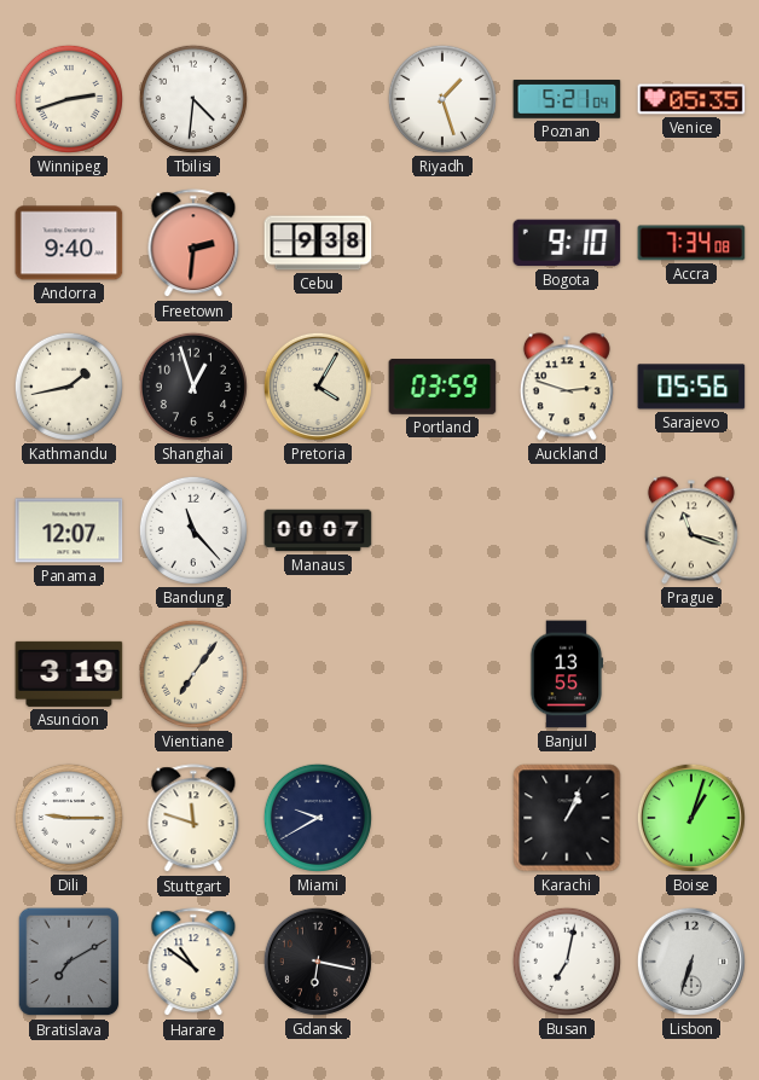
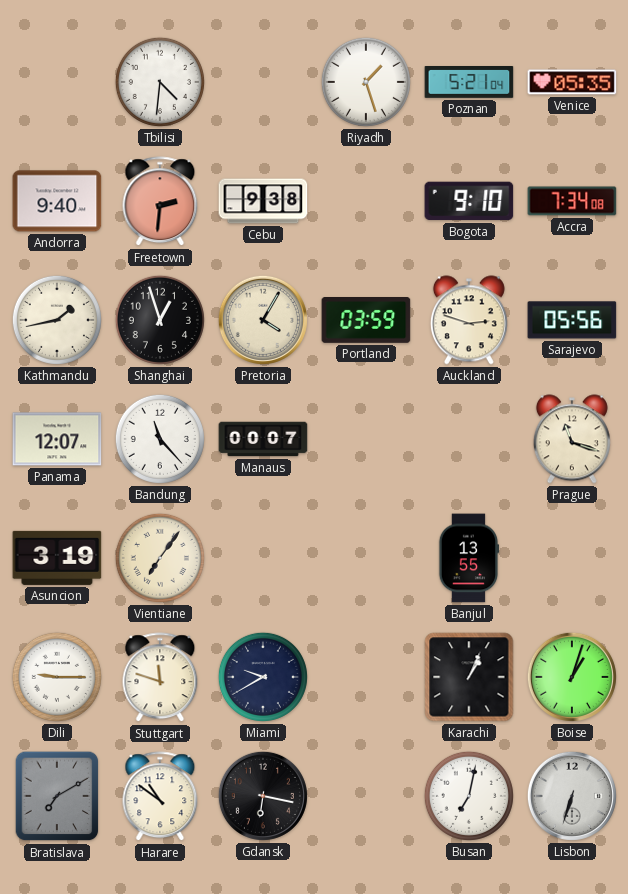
Winnipeg: 2:42 -> none (69, 99)
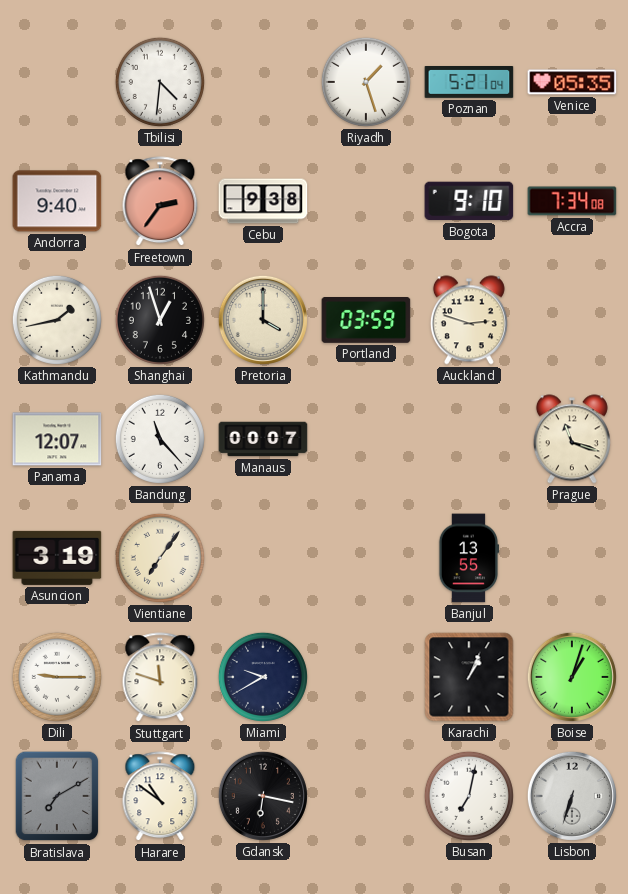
Freetown: 2:31 -> 2:36 (160, 202)
Pretoria: 4:05 -> 4:00 (263, 320)
Sarajevo: 05:56 -> none (572, 320)
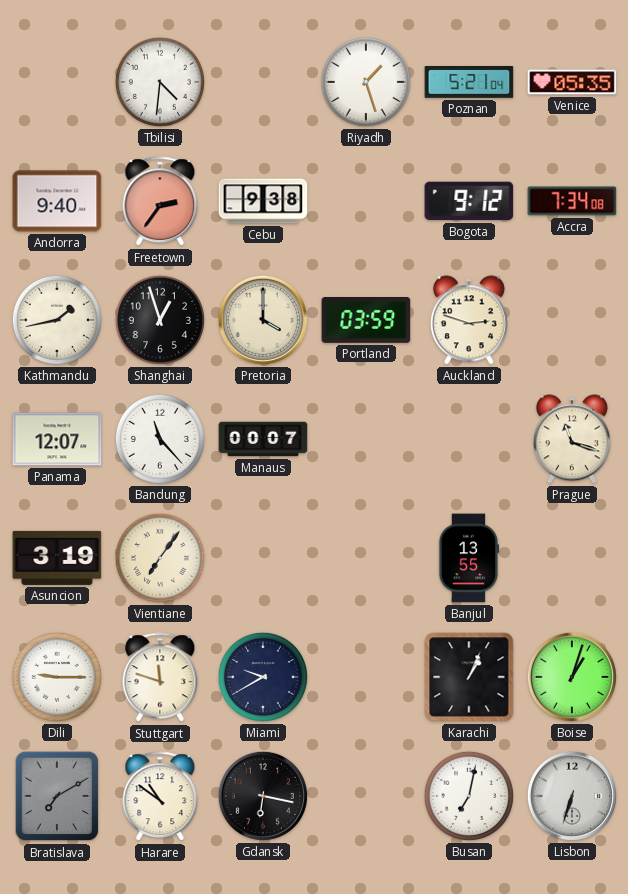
Bogota: 9:10 -> 9:12 (469, 201)
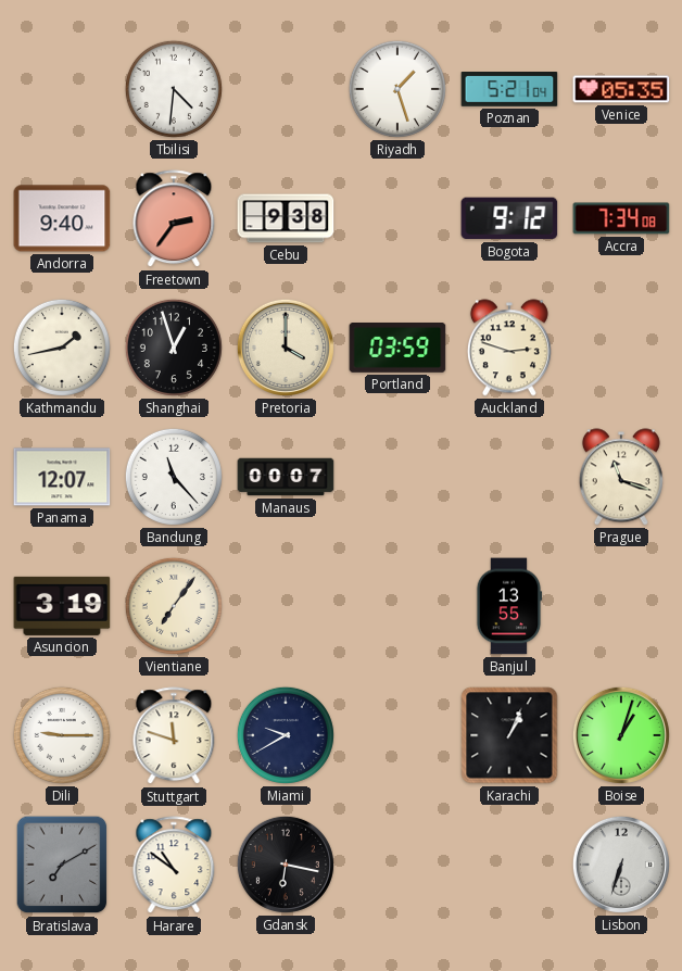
Busan: 7:02 -> none (469, 796)
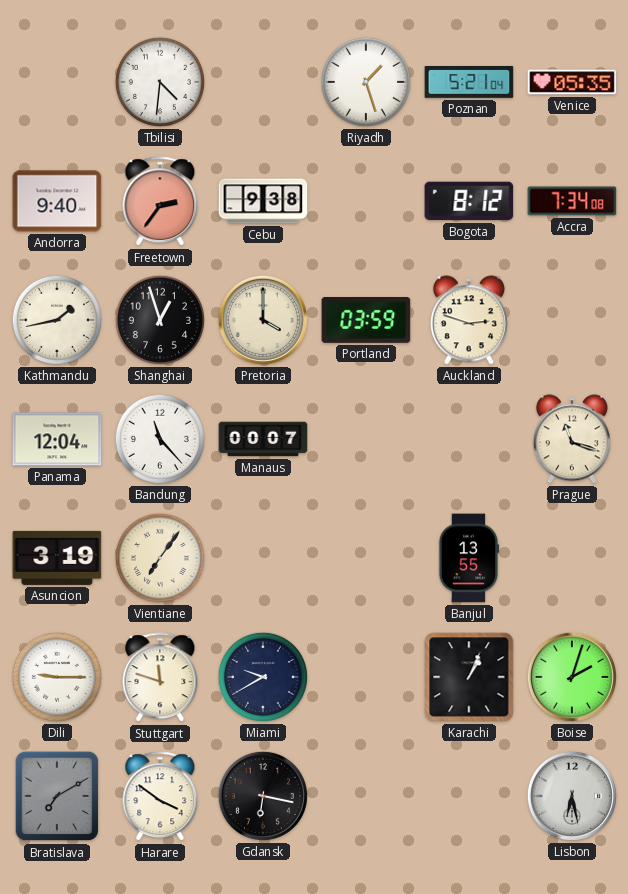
Bogota: 9:12 -> 8:12 (469, 201)
Panama: 12:07 -> 12:04 (57, 439)
Boise: 1:03 -> 2:03 (572, 677)
Harare: 10:51 -> 3:51 (160, 797)
Lisbon: 6:33 -> 6:28 (572, 796)
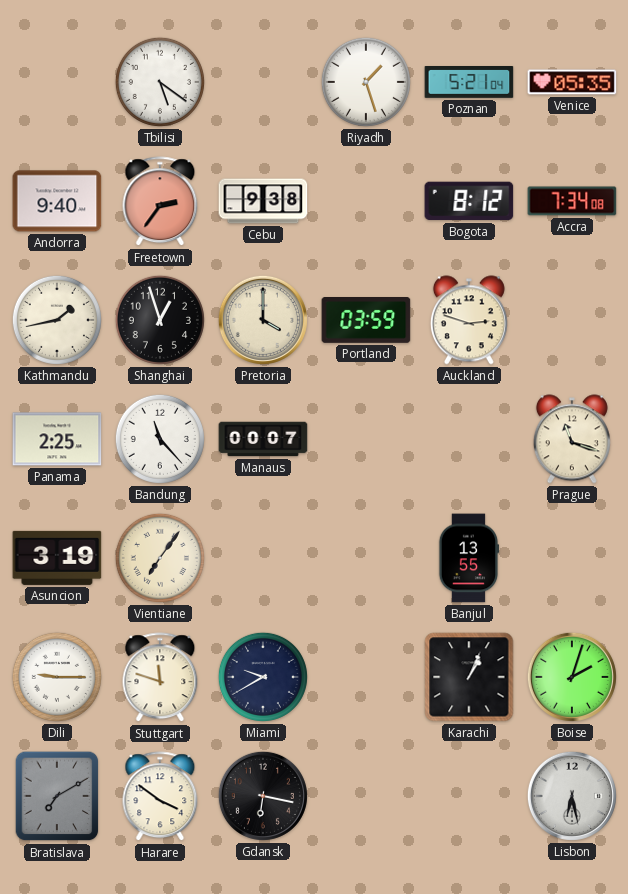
Tbilisi: 4:31 -> 5:21 (160, 82)
Panama: 12:04 -> 2:25 (57, 439)
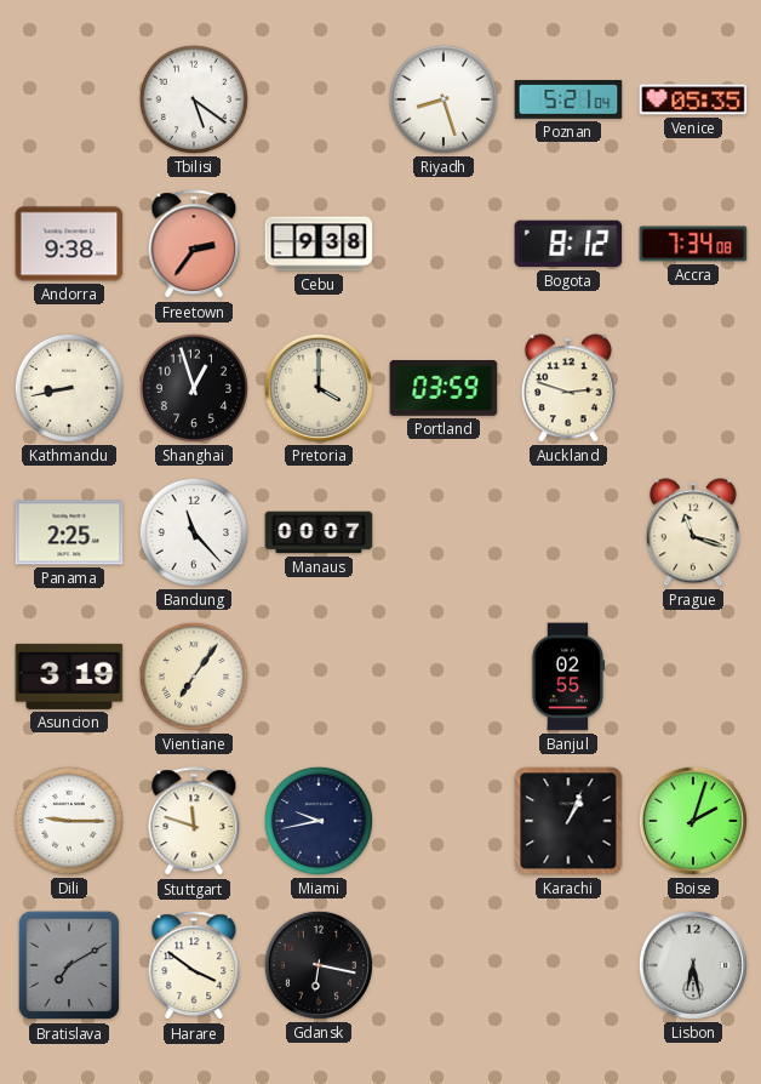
Riyadh: 1:27 -> 8:27 (444, 99)
Andorra: 9:40 -> 9:38 (69, 244)
Kathmandu: 1:43 -> 8:43 (69, 388)
Banjul: 13:55 -> 02:55 (568, 677)
Miami: 9:40 -> 9:43 (319, 821)
